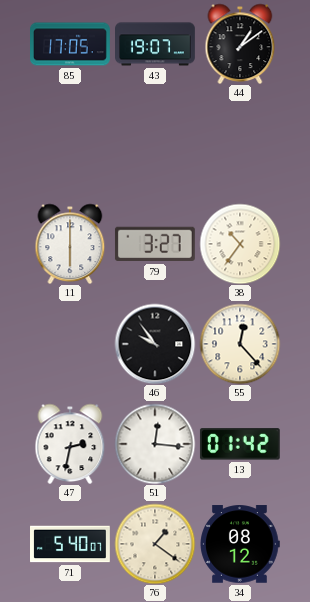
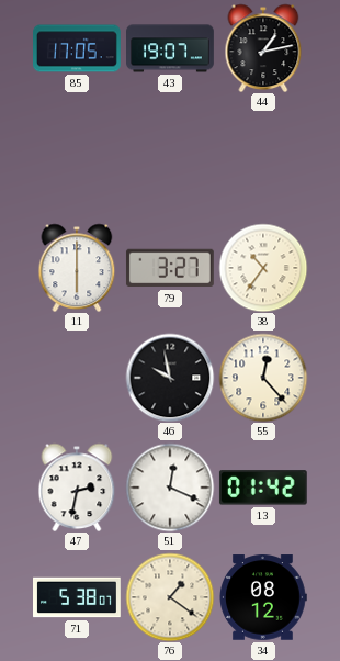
44: 1:09 -> 1:13 (263, 48)
46: 9:54 -> 9:58 (170, 378)
51: 12:16 -> 12:19 (170, 488)
71: 5:40 -> 5:38 (78, 597)
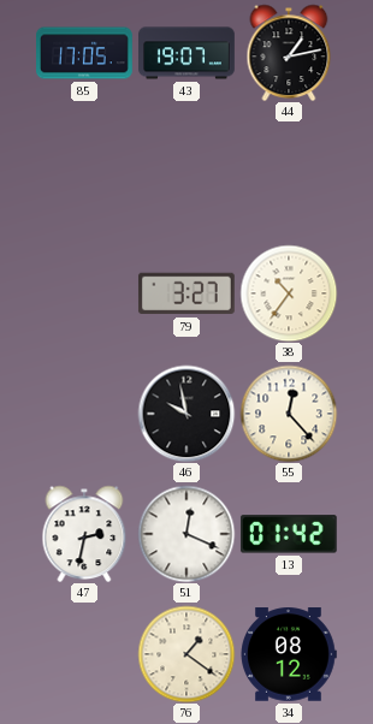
11: 6:00 -> none (77, 268)
71: 5:38 -> none (78, 597)
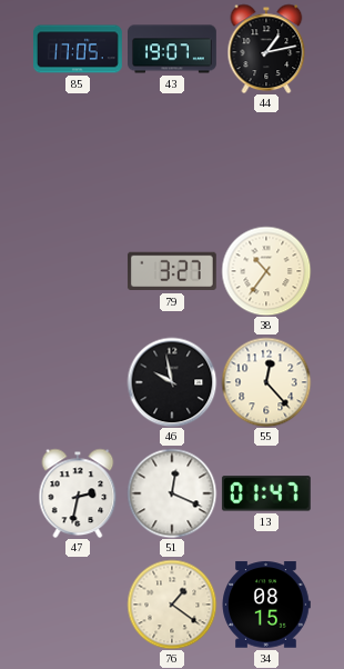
13: 01:42 -> 01:47 (266, 493)
34: 08:12 -> 08:15 (266, 605)
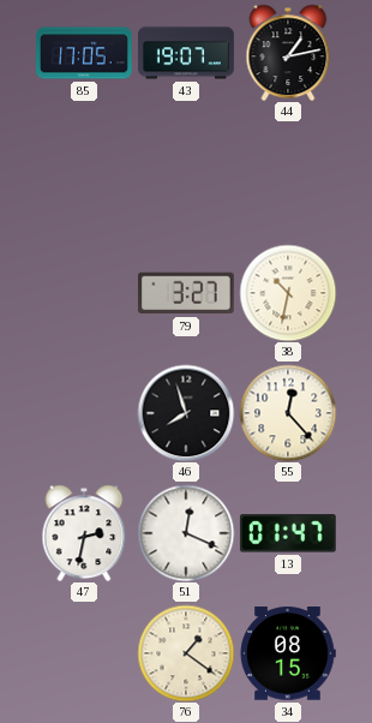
38: 10:36 -> 10:32 (288, 293)
46: 9:58 -> 7:57 (186, 413)
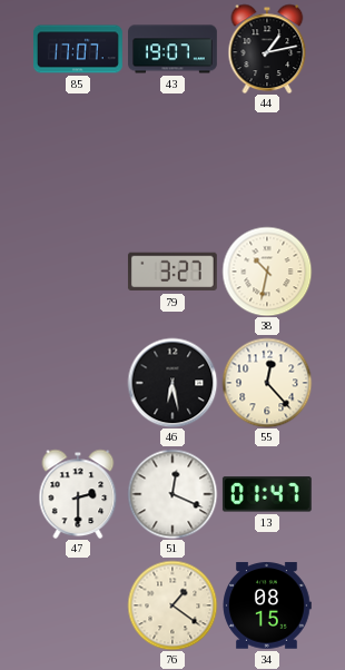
85: 17:05 -> 17:07 (78, 49)
46: 7:57 -> 6:28 (172, 383)
47: 2:32 -> 2:30 (78, 494)
